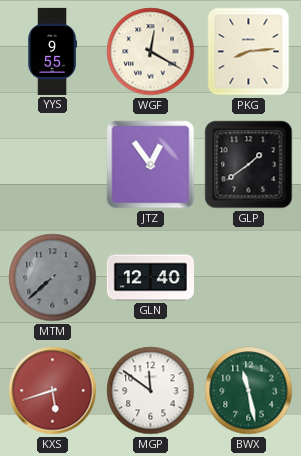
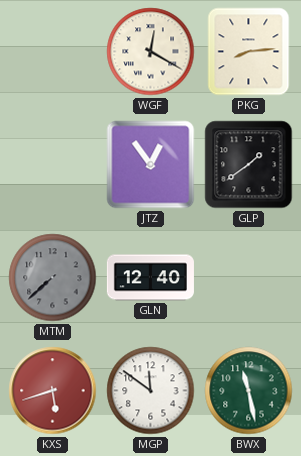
YYS: 9:55 -> none (52, 51)
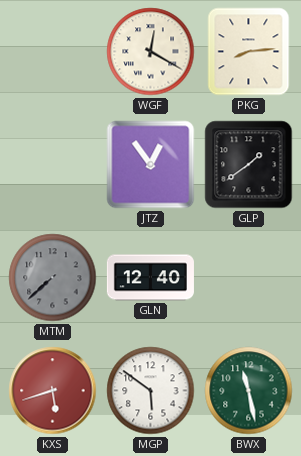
MGP: 11:51 -> 5:51 (151, 391)
